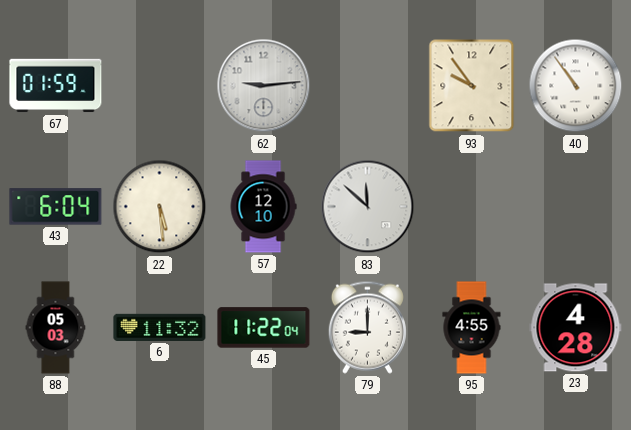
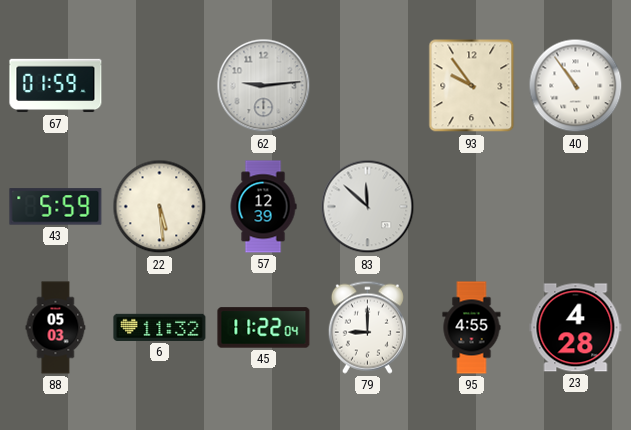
43: 6:04 -> 5:59 (56, 207)
57: 12:10 -> 12:39 (263, 207)
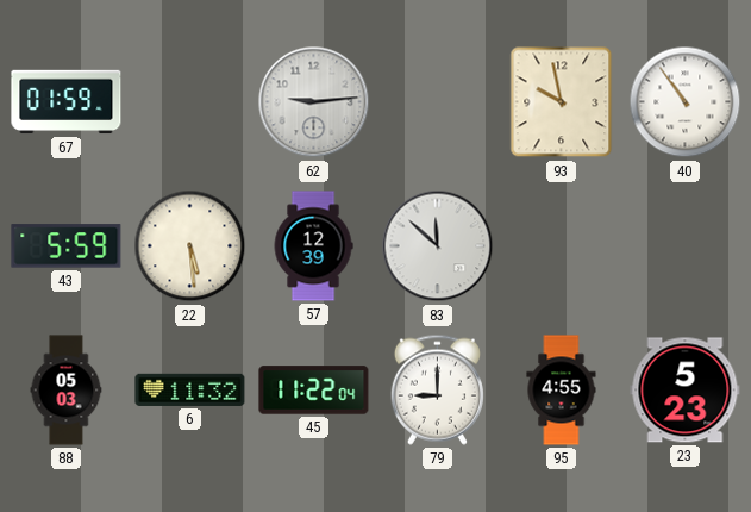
93: 9:54 -> 9:58 (562, 102)
23: 4:28 -> 5:23 (686, 391)
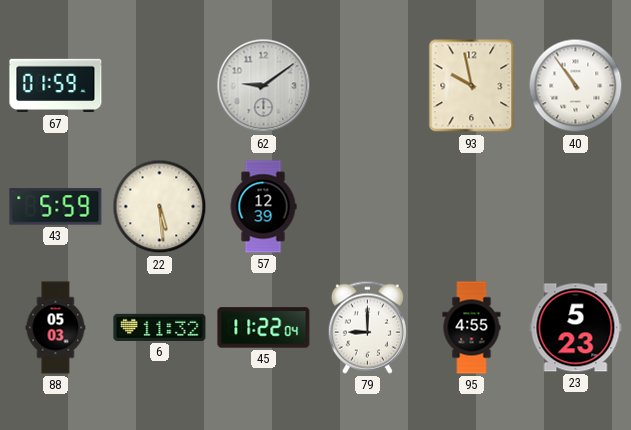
62: 9:14 -> 9:09 (264, 86)
83: 11:52 -> none (438, 246)
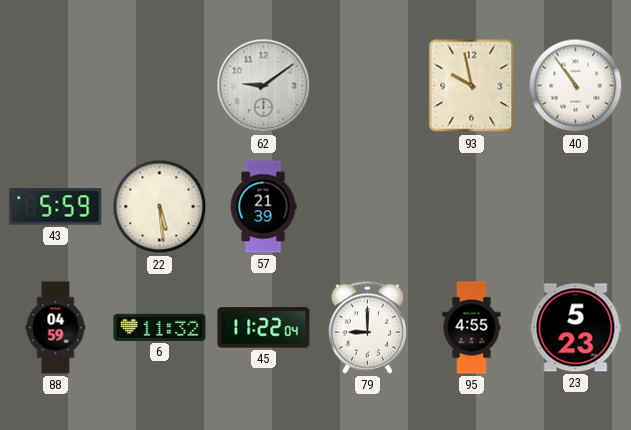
67: 01:59 -> none (56, 86)
57: 12:39 -> 21:39 (263, 207)
88: 05:03 -> 04:59 (56, 328)
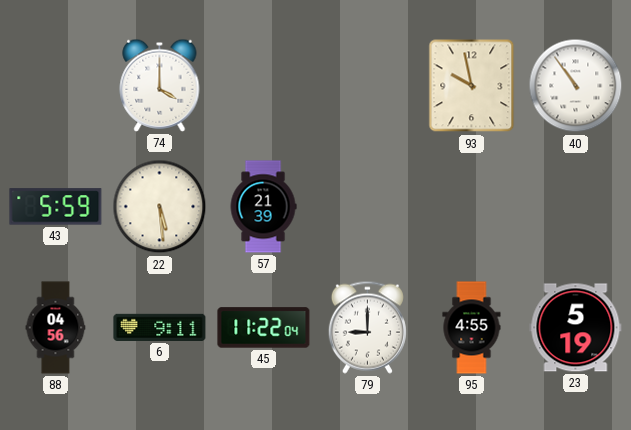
74: none -> 4:00 (160, 85)
62: 9:09 -> none (264, 86)
88: 04:59 -> 04:56 (56, 328)
6: 11:32 -> 9:11 (160, 327)
23: 5:23 -> 5:19 (576, 328)
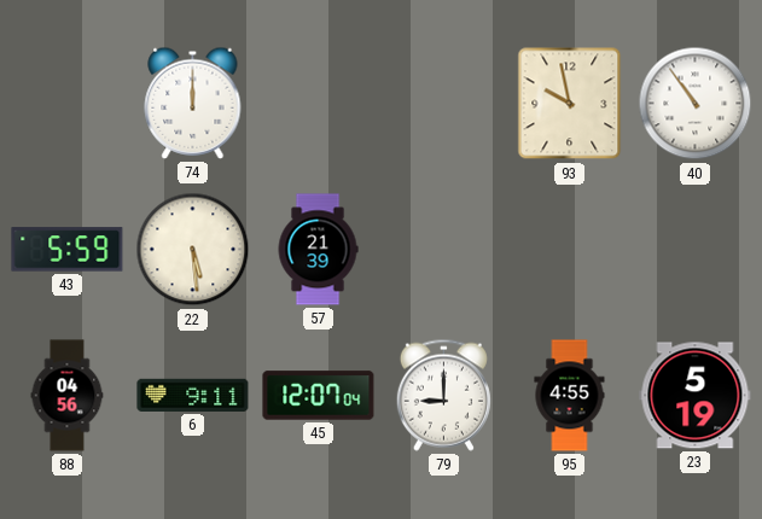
74: 4:00 -> 12:00 (193, 103)
45: 11:22 -> 12:07 (319, 396)
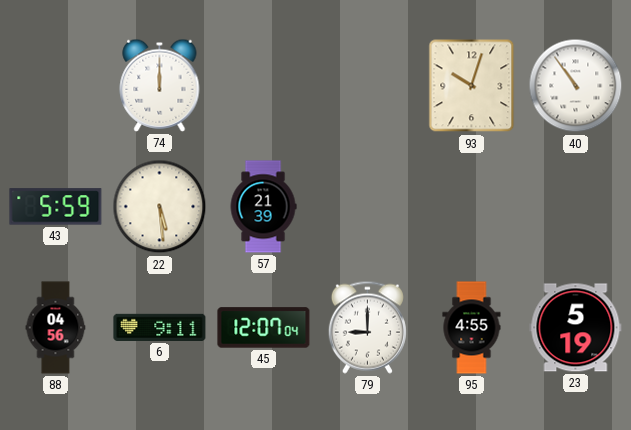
93: 9:58 -> 10:03 (472, 86)
